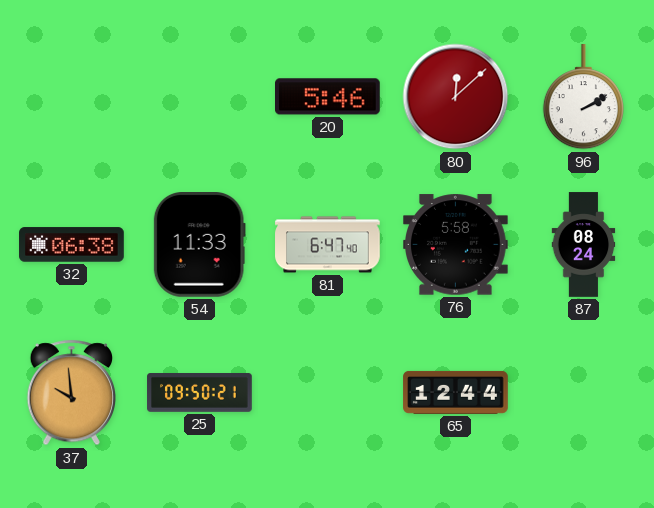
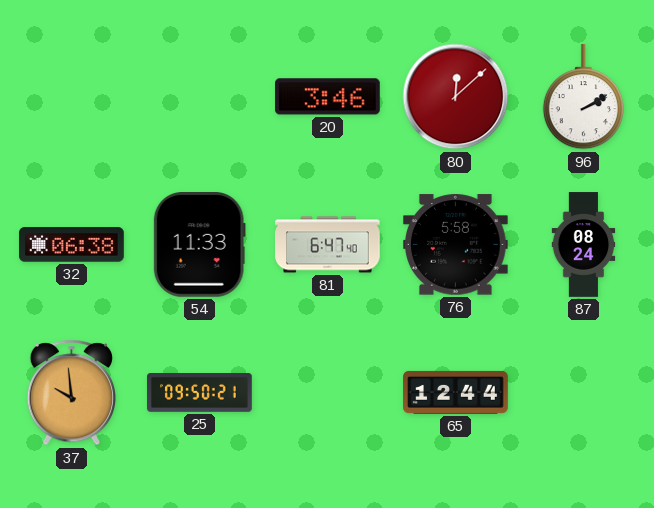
20: 5:46 -> 3:46 (328, 97)
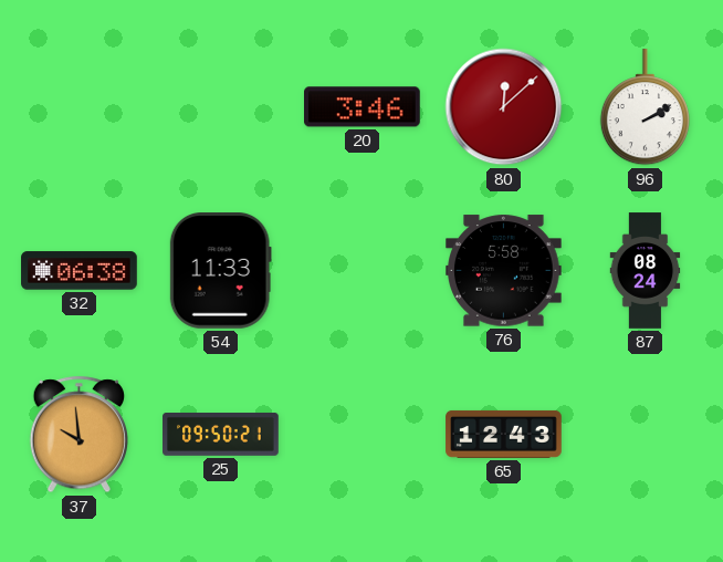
81: 6:47 -> none (328, 245)
65: 12:44 -> 12:43 (504, 434)
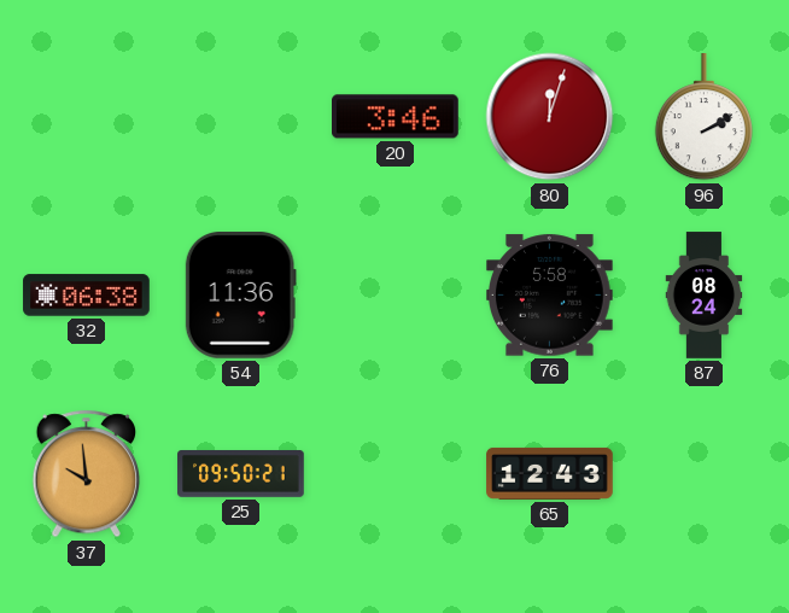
80: 12:08 -> 12:03 (550, 117)
54: 11:33 -> 11:36 (240, 296)
